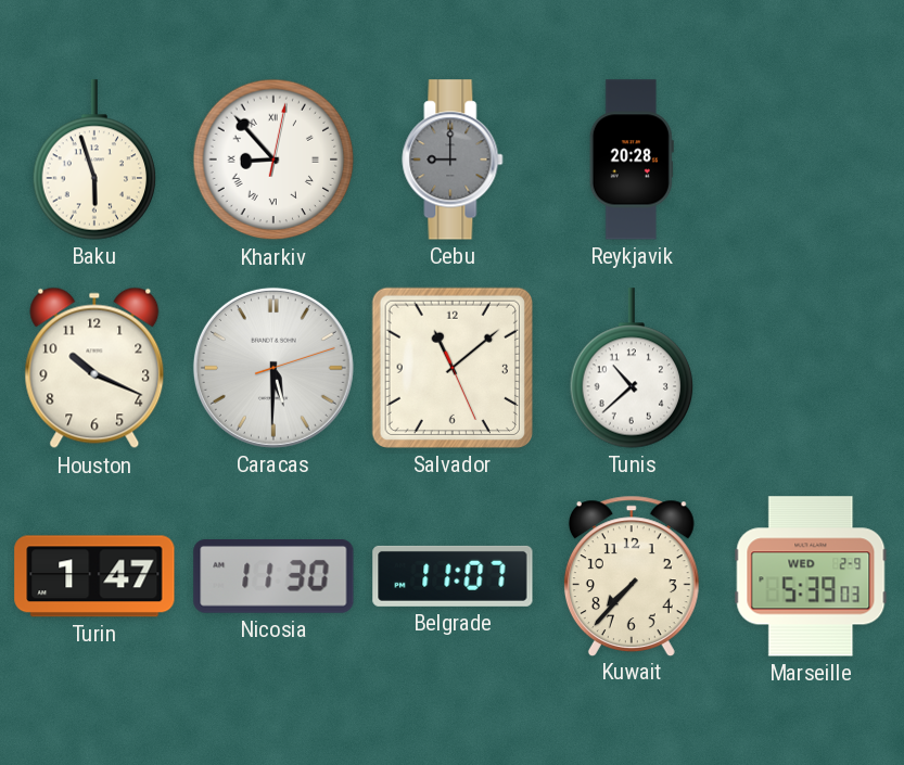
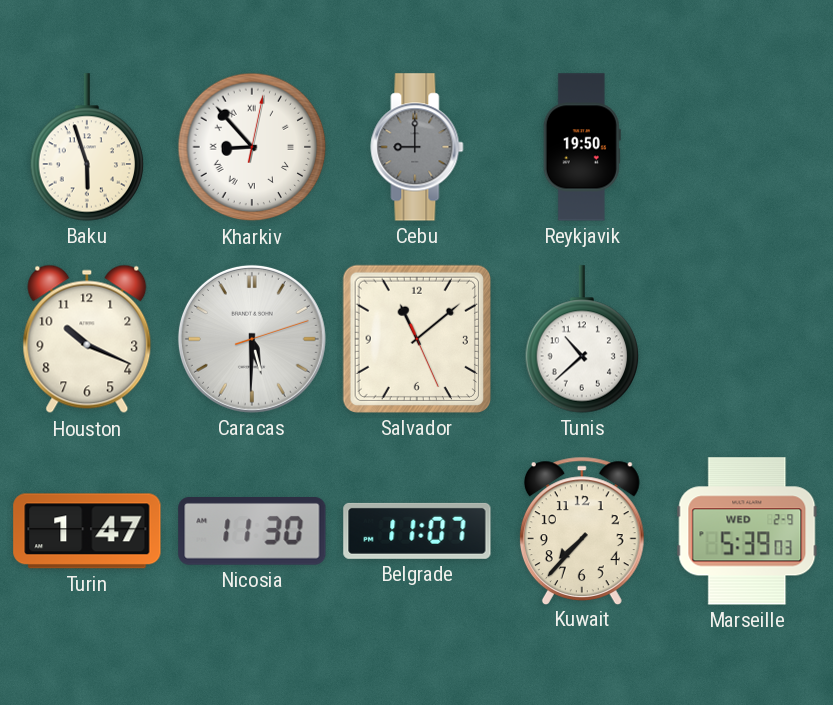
Reykjavik: 20:28 -> 19:50 (582, 147)
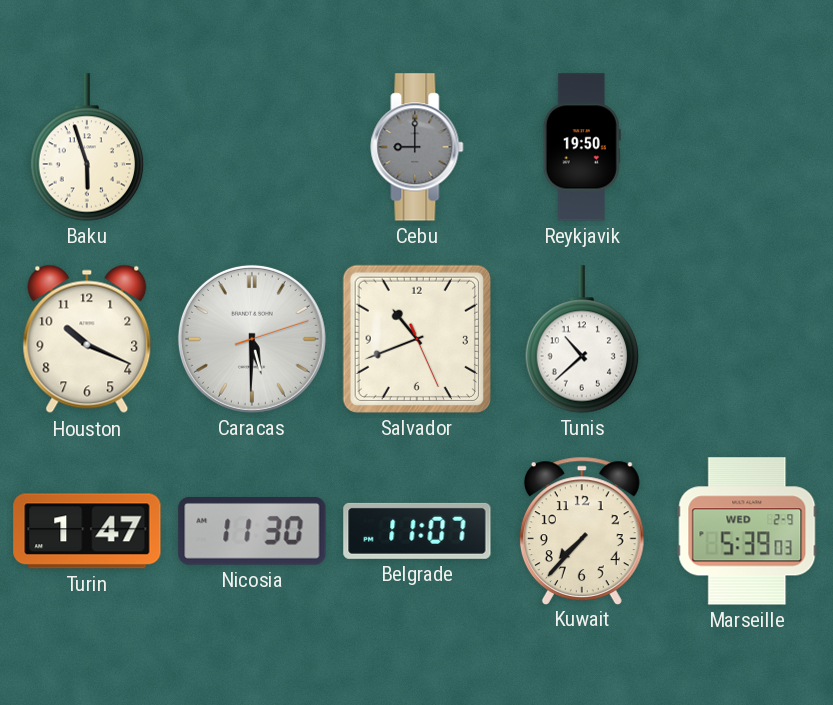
Kharkiv: 8:53 -> none (252, 147)
Salvador: 11:08 -> 10:41 (417, 339)
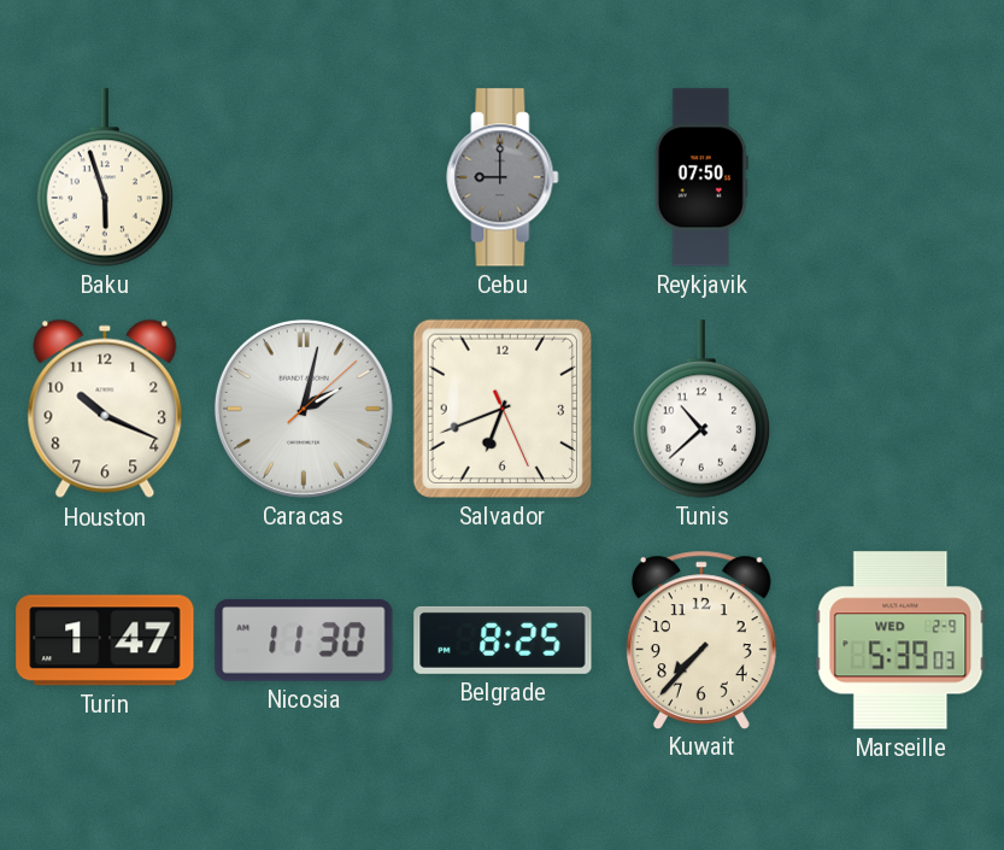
Reykjavik: 19:50 -> 07:50 (701, 177)
Caracas: 5:30 -> 2:02 (304, 409)
Salvador: 10:41 -> 6:41 (503, 409)
Belgrade: 11:07 -> 8:25 (503, 640)
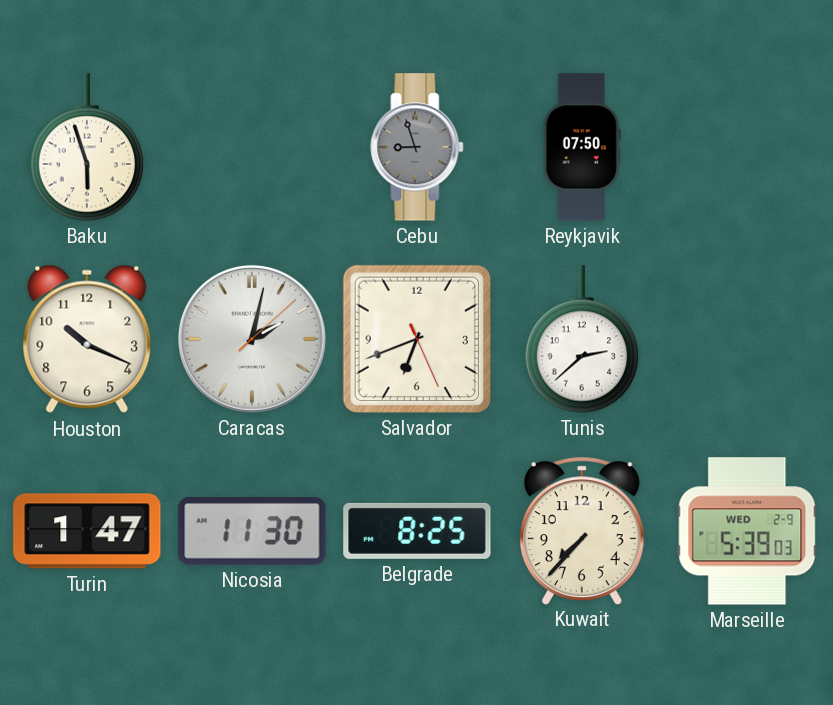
Cebu: 9:00 -> 8:57 (417, 147)
Tunis: 10:38 -> 2:38 (582, 339)
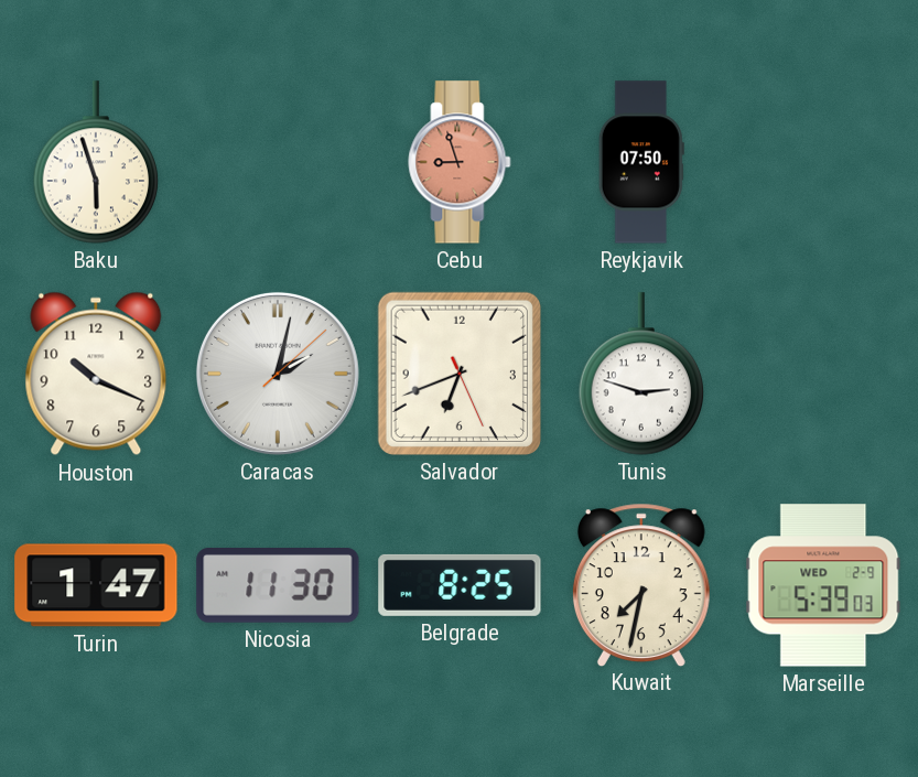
Cebu dial: grey -> salmon (460, 162)
Tunis: 2:38 -> 2:48 (641, 374)
Kuwait: 7:37 -> 7:32 (641, 584)
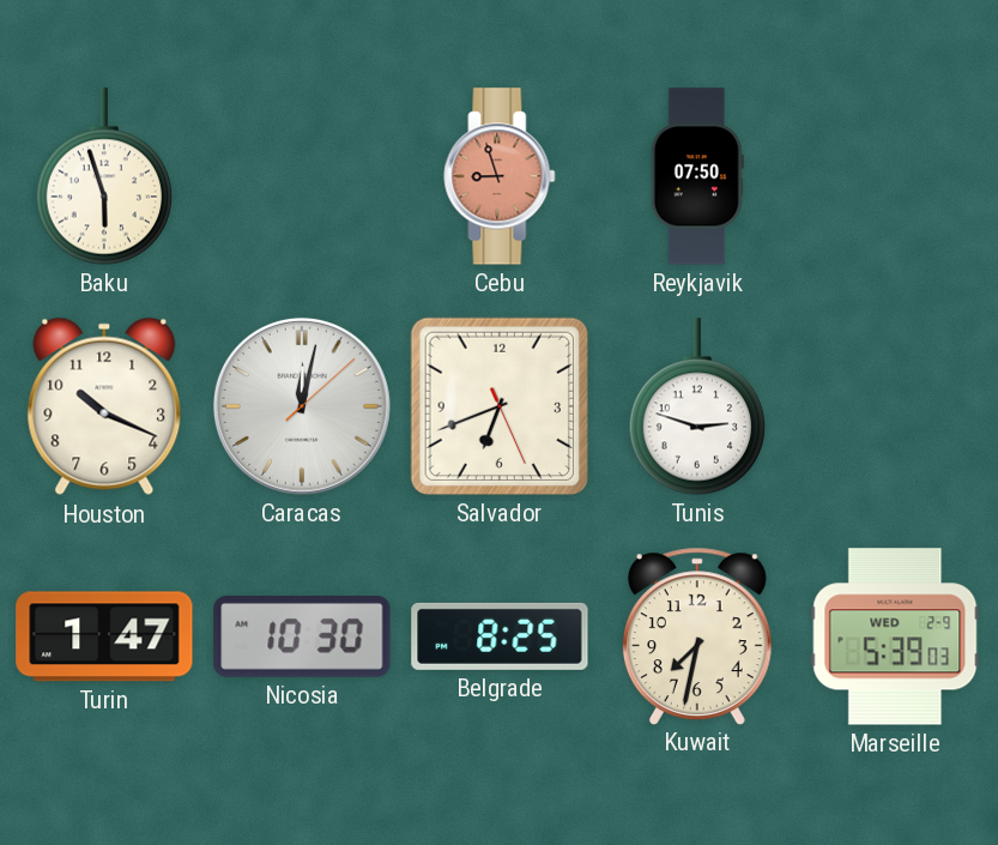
Caracas: 2:02 -> 12:02 (302, 406)
Nicosia: 11:30 -> 10:30 (302, 638)
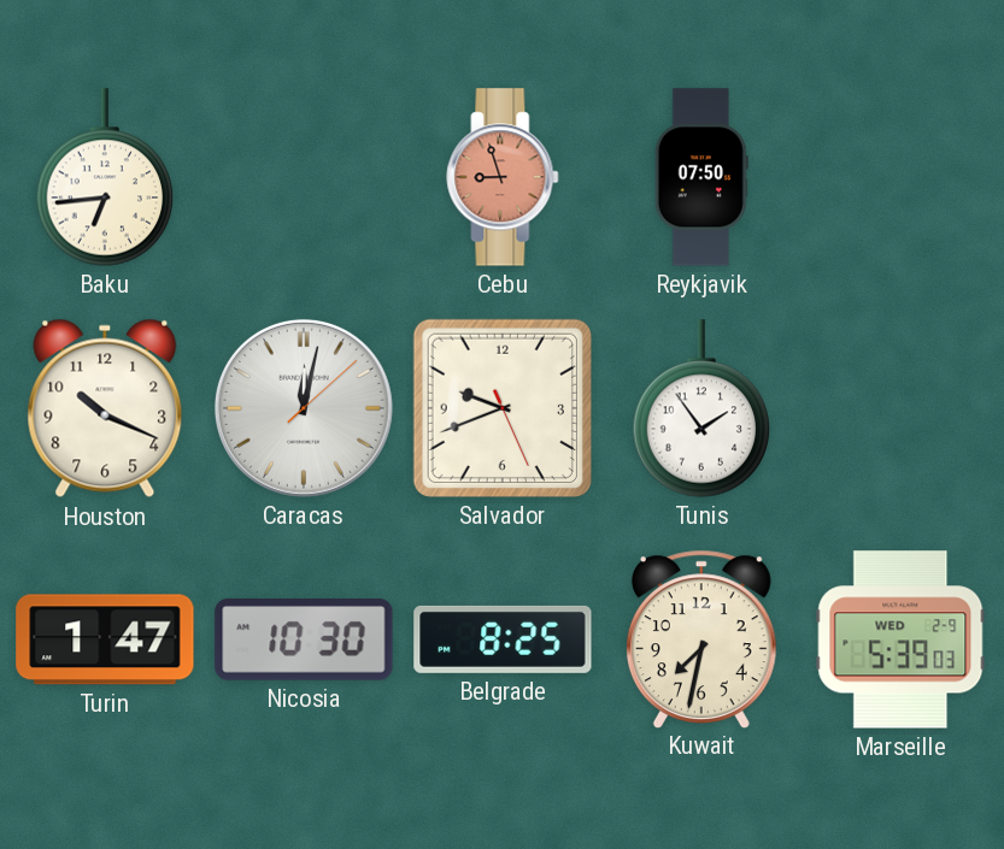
Baku: 5:57 -> 6:44 (105, 177)
Salvador: 6:41 -> 9:41 (503, 408)
Tunis: 2:48 -> 1:54 (701, 408)
